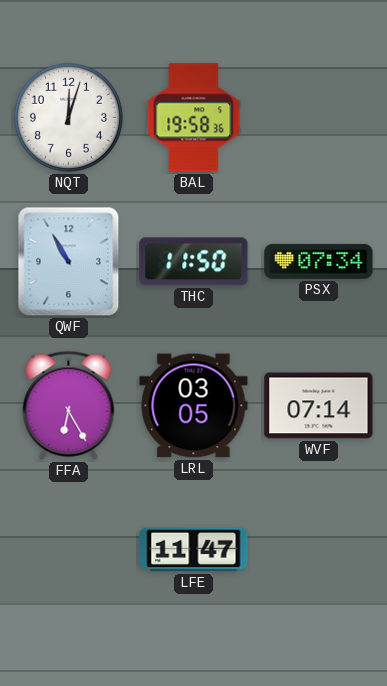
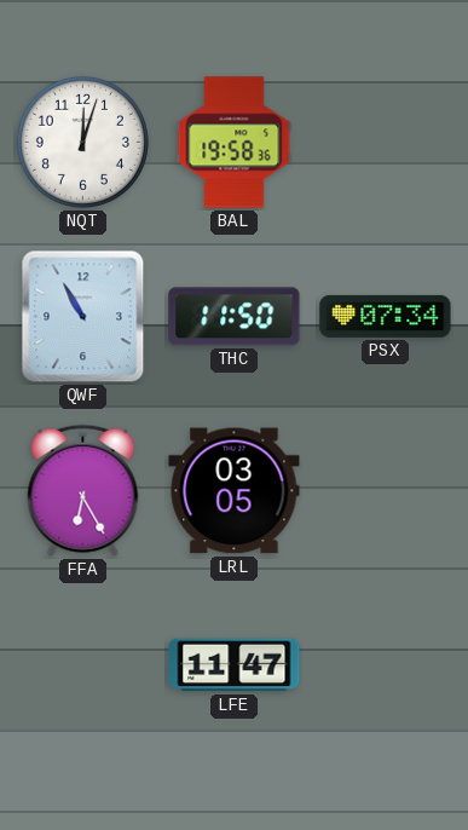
WVF: 07:14 -> none (319, 406)
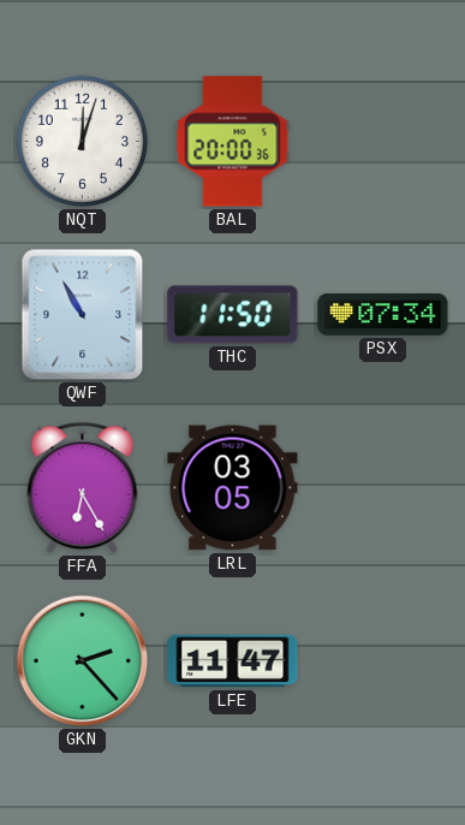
BAL: 19:58 -> 20:00 (233, 142)
GKN: none -> 2:23 (83, 661)
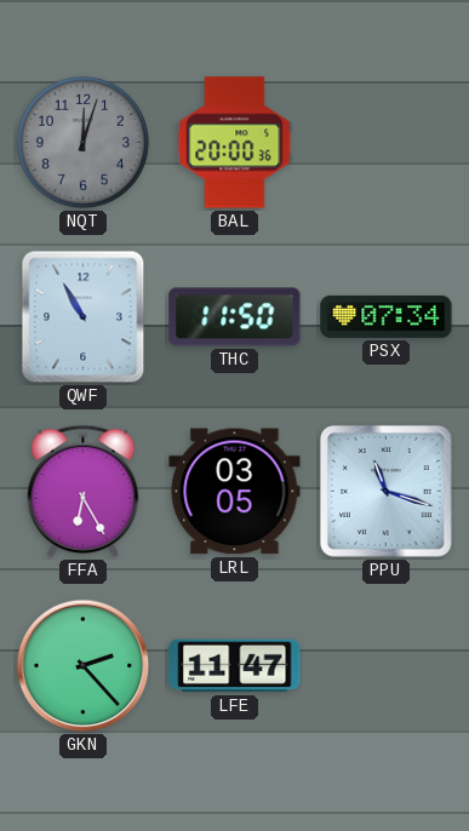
NQT dial: white -> grey (82, 142)
PPU: none -> 11:18 (385, 491)
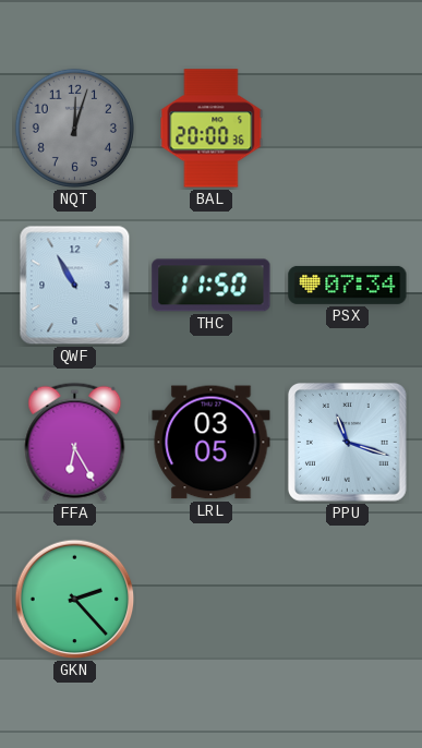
LFE: 11:47 -> none (235, 666)
